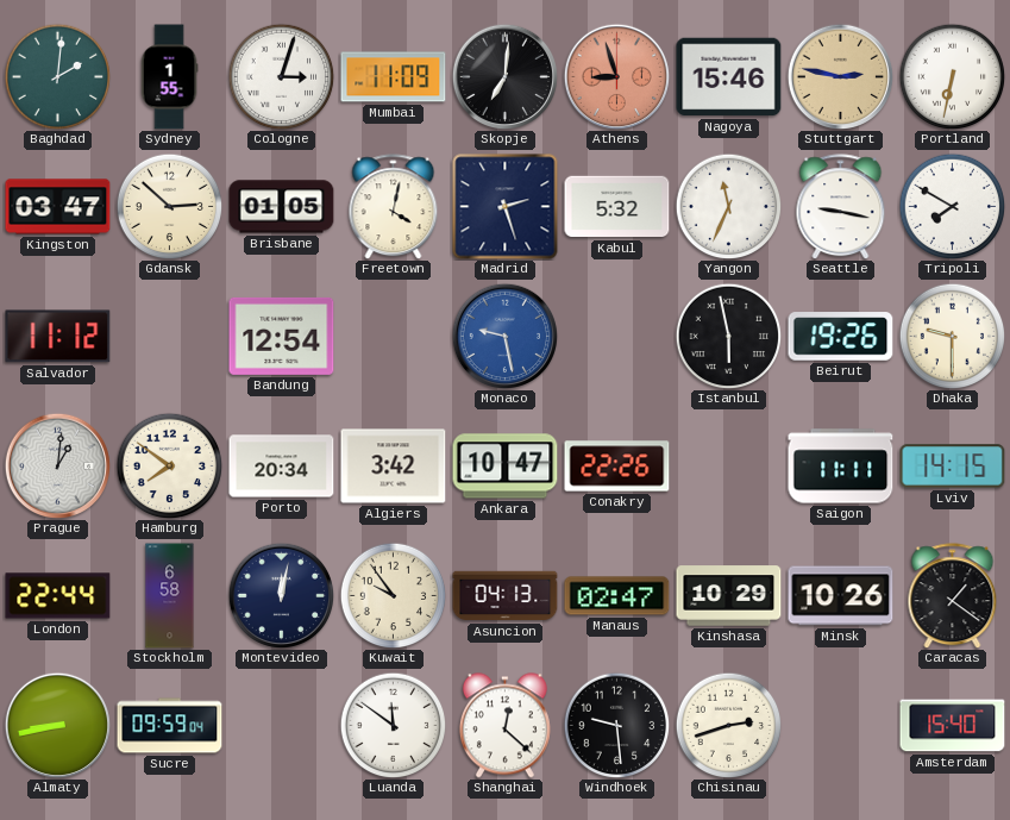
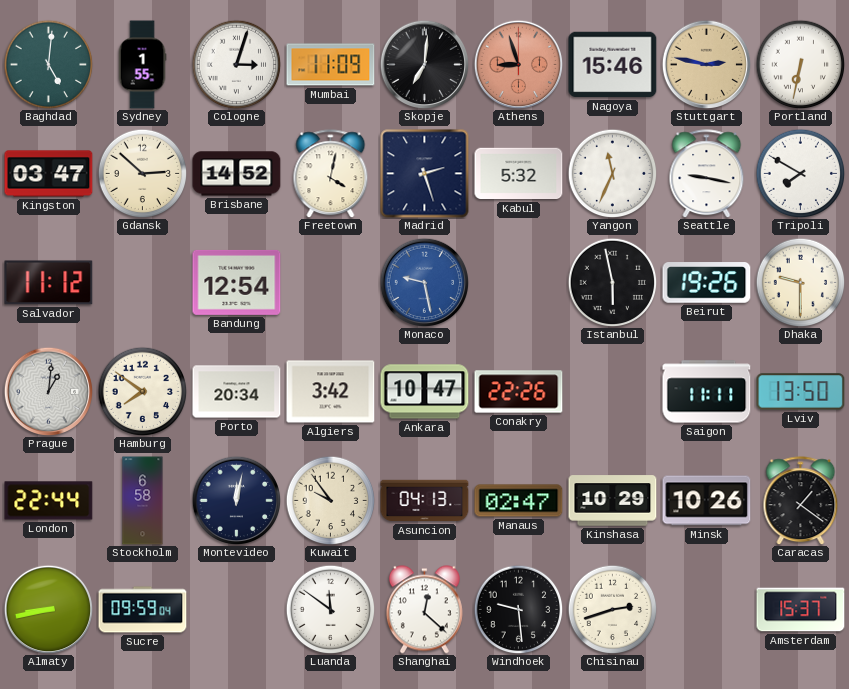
Baghdad: 2:01 -> 5:01 (48, 64)
Brisbane: 01:05 -> 14:52 (237, 174)
Lviv: 14:15 -> 13:50 (801, 392)
Amsterdam: 15:40 -> 15:37 (801, 610)
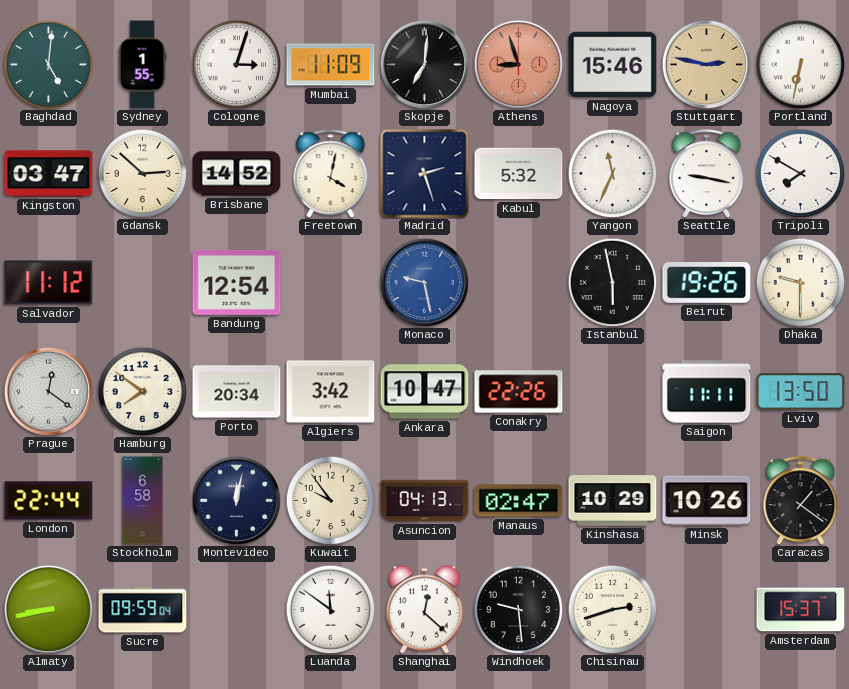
Prague: 1:01 -> 12:21 (48, 391)
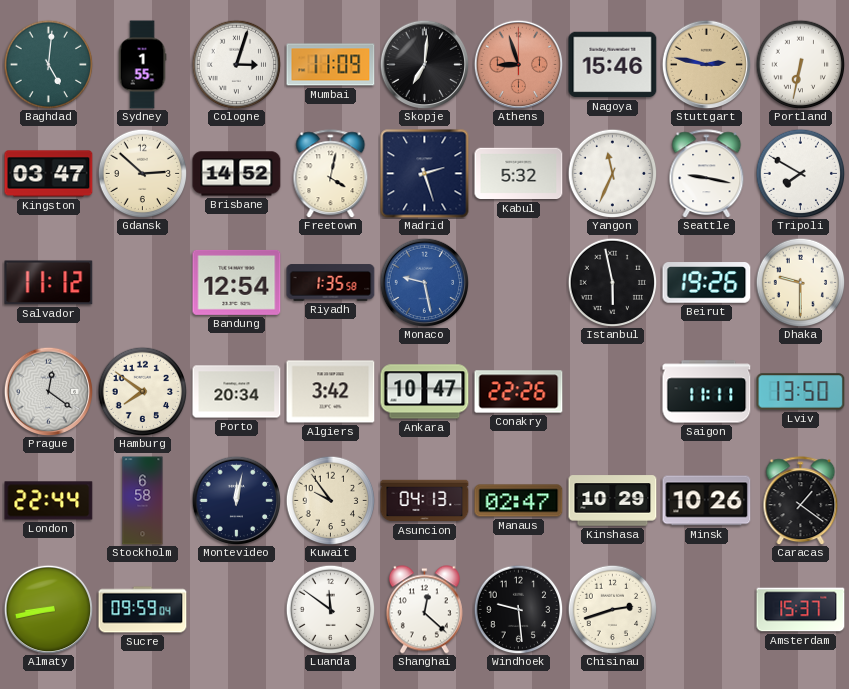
Riyadh: none -> 1:35 (331, 283)
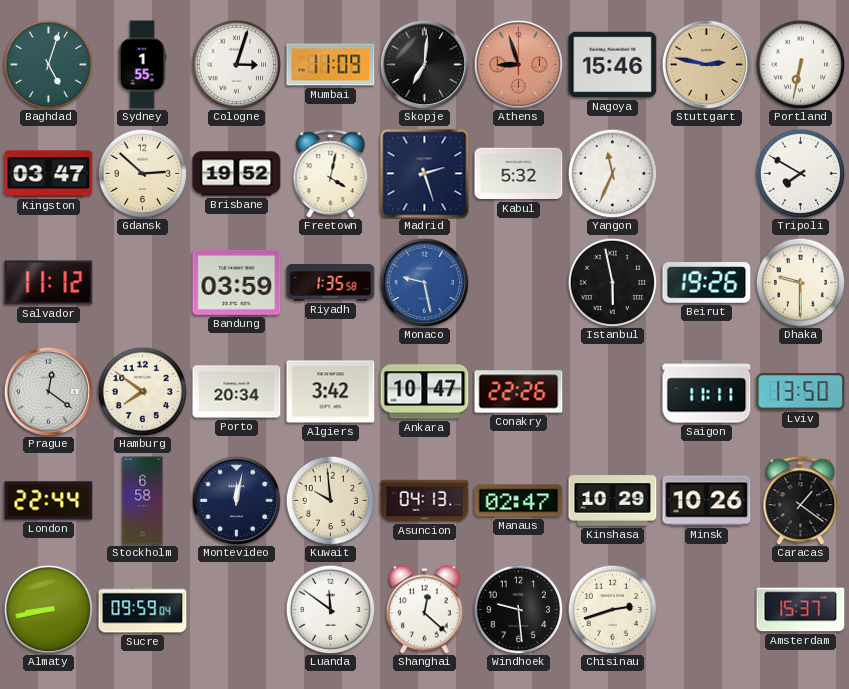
Baghdad: 5:01 -> 5:03 (48, 64)
Brisbane: 14:52 -> 19:52 (237, 174)
Seattle: 9:17 -> none (707, 174)
Bandung: 12:54 -> 03:59 (237, 282)
Kuwait: 9:54 -> 9:59 (330, 500)
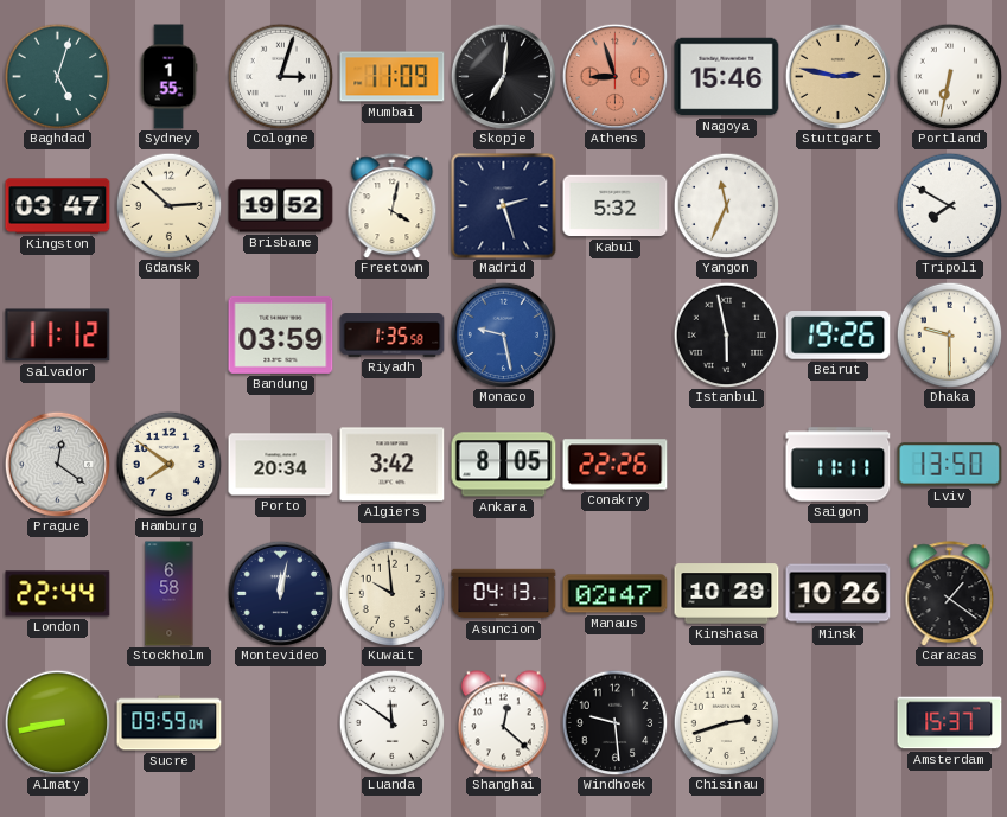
Ankara: 10:47 -> 8:05 (504, 465)
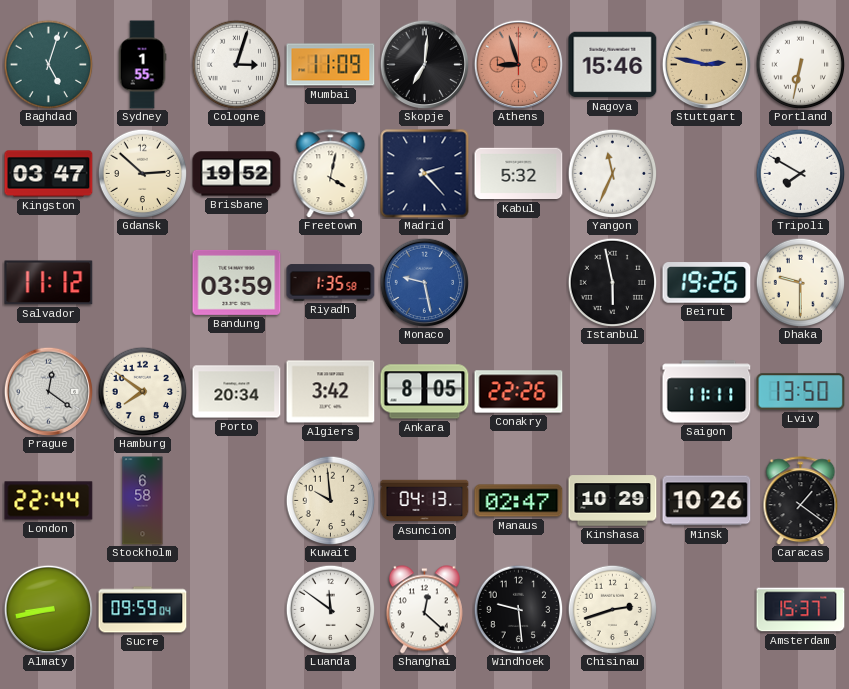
Madrid: 2:27 -> 2:23 (425, 174)
Montevideo: 12:02 -> none (280, 593)
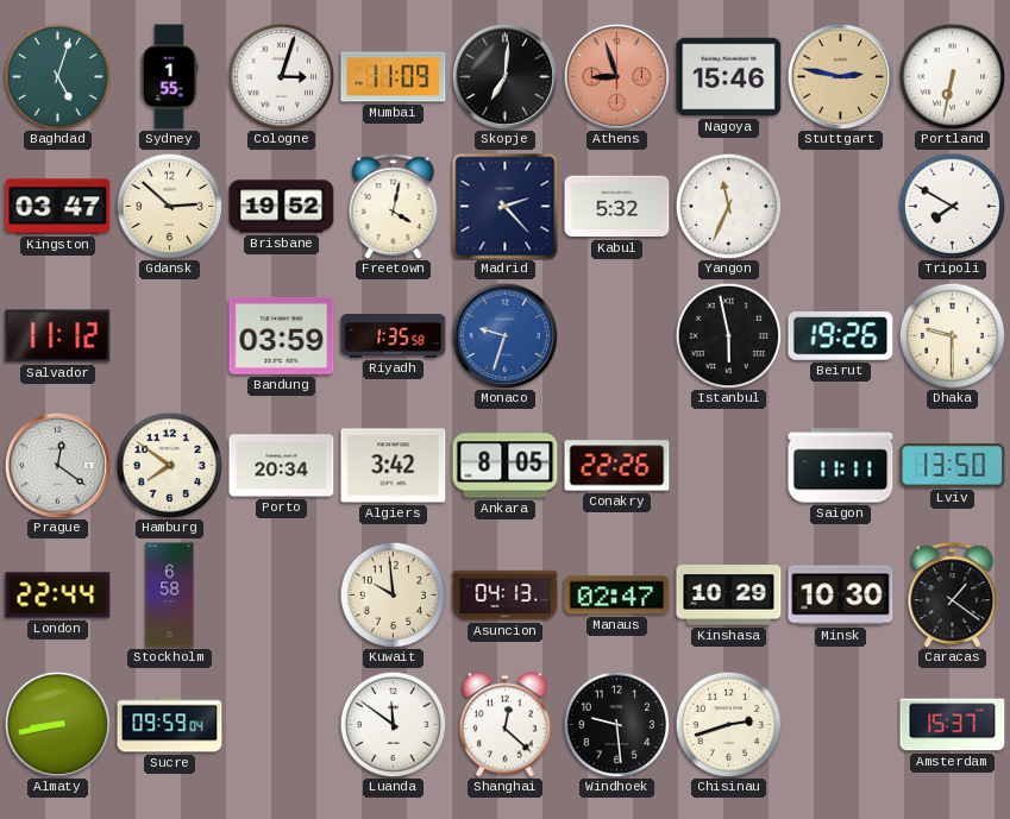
Monaco: 9:28 -> 9:33 (504, 335)
Minsk: 10:26 -> 10:30 (841, 596)
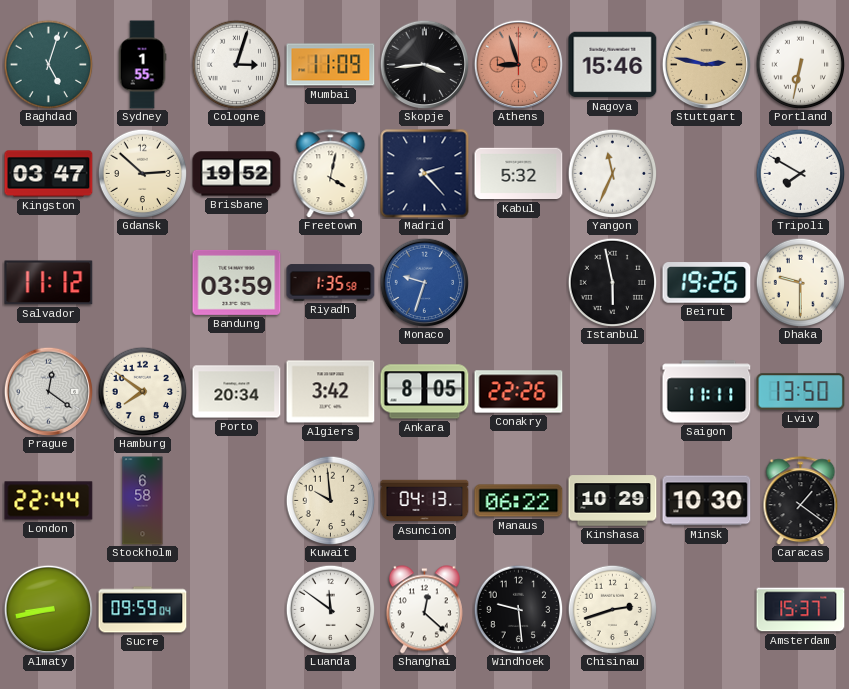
Skopje: 7:01 -> 3:44 (424, 64)
Manaus: 02:47 -> 06:22 (519, 501)
